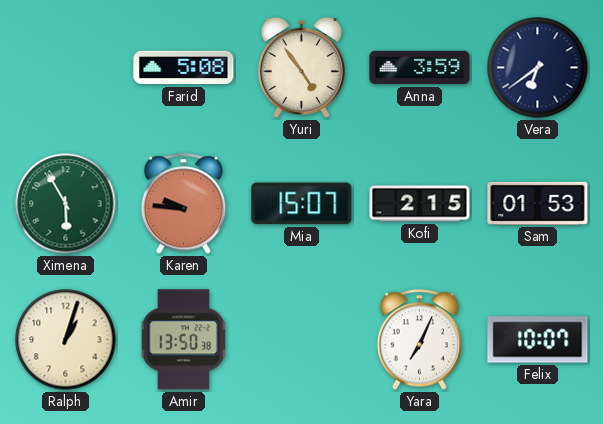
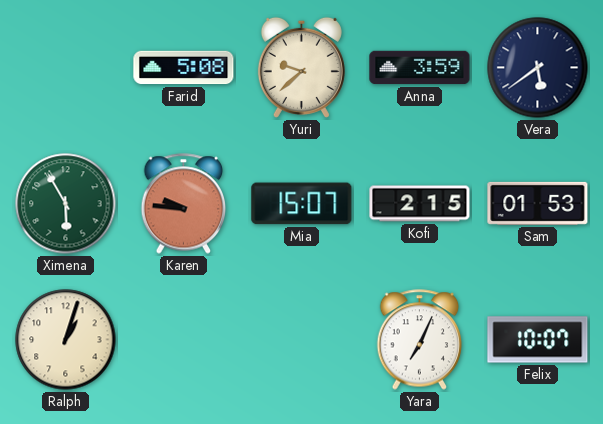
Yuri: 4:54 -> 9:38 (301, 67)
Vera: 6:39 -> 5:39 (538, 68)
Amir: 13:50 -> none (184, 340)
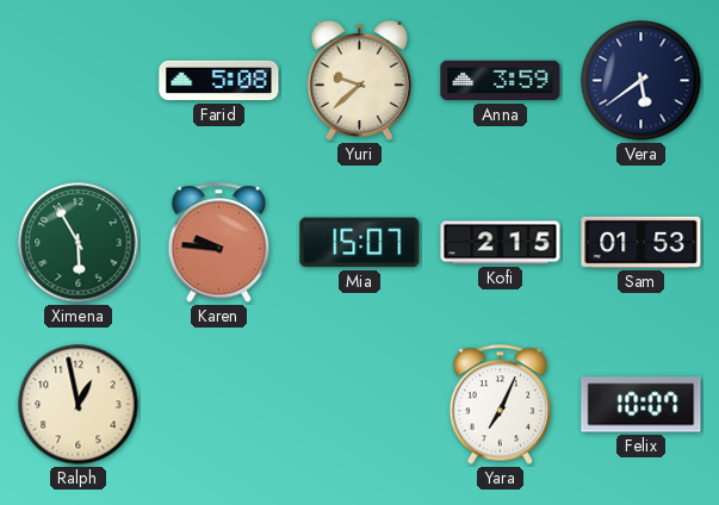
Ralph: 1:03 -> 12:58 (79, 405)
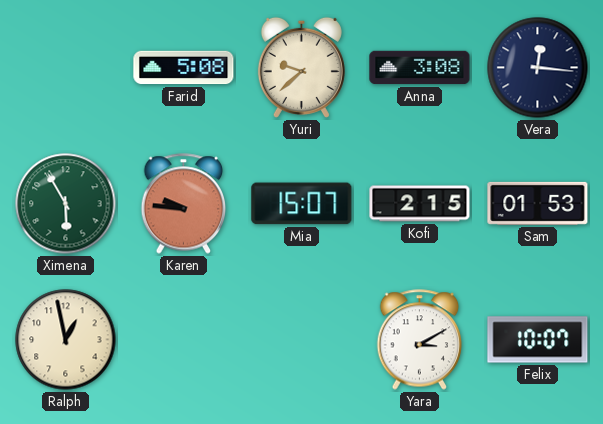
Anna: 3:59 -> 3:08 (420, 68)
Vera: 5:39 -> 12:16 (538, 68)
Yara: 7:04 -> 3:10 (420, 340)
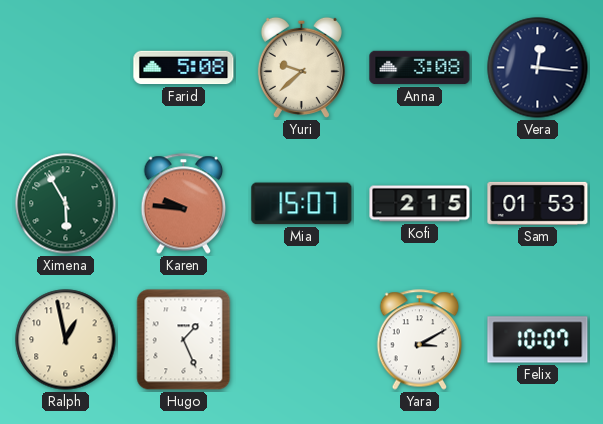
Hugo: none -> 1:26 (184, 340)
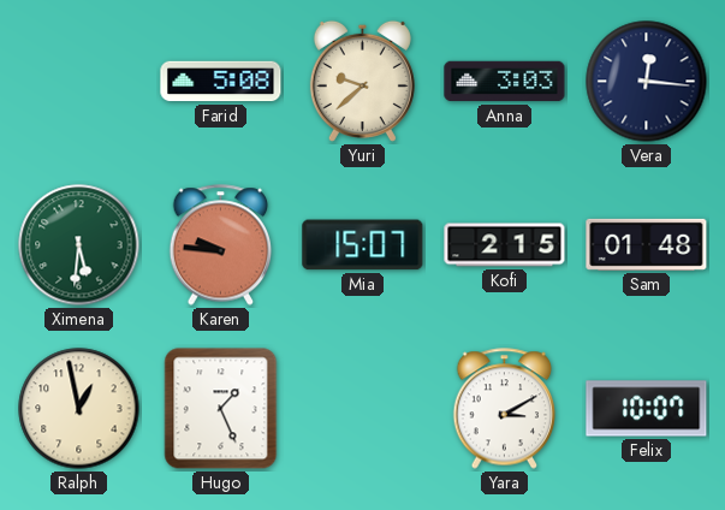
Anna: 3:08 -> 3:03 (505, 82)
Ximena: 5:55 -> 5:31 (79, 245)
Sam: 01:53 -> 01:48 (647, 244)
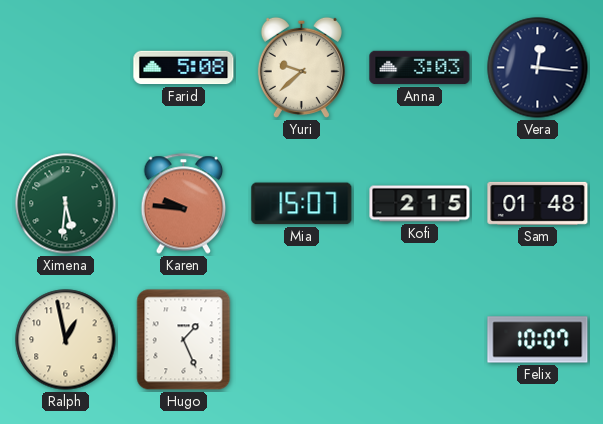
Yara: 3:10 -> none (505, 409)
